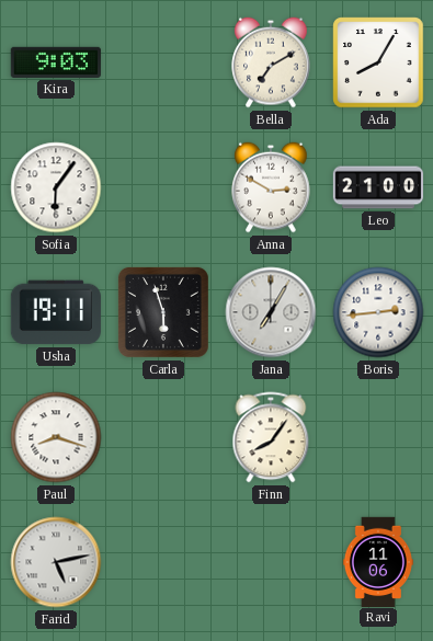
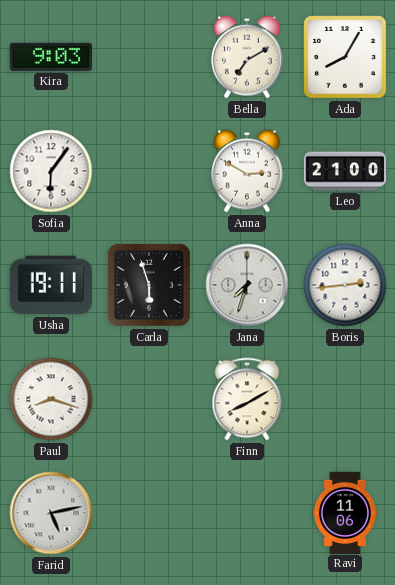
Jana: 7:05 -> 7:33 (247, 285)
Finn: 8:06 -> 8:10 (247, 399)
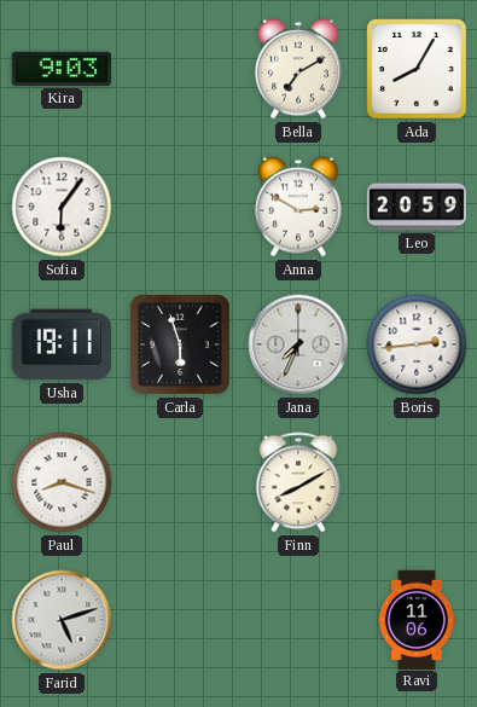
Leo: 21:00 -> 20:59 (417, 207)
Jana: 7:33 -> 7:34 (298, 344)
Farid: 5:13 -> 5:12 (62, 620)
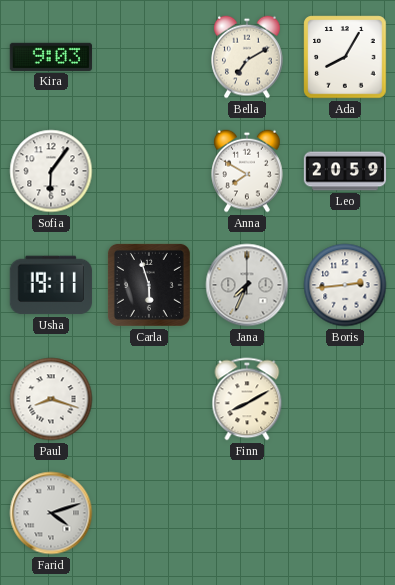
Anna: 2:50 -> 7:50 (247, 171)
Farid: 5:12 -> 4:12 (51, 513)
Ravi: 11:06 -> none (417, 619)
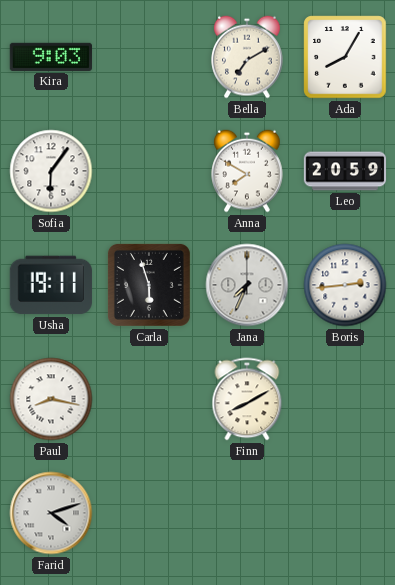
Paul: 8:18 -> 8:17 (51, 399)
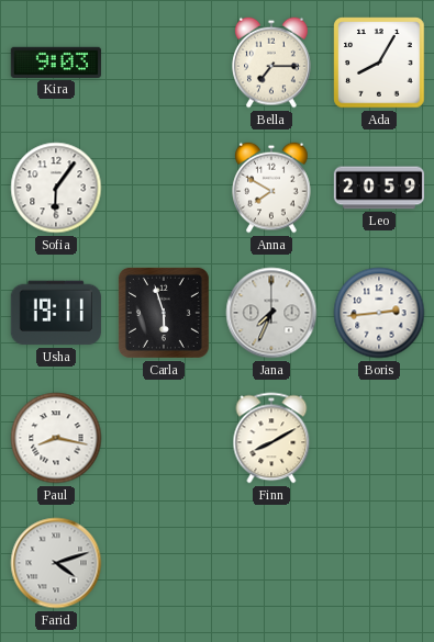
Bella: 7:10 -> 7:15 (271, 63)
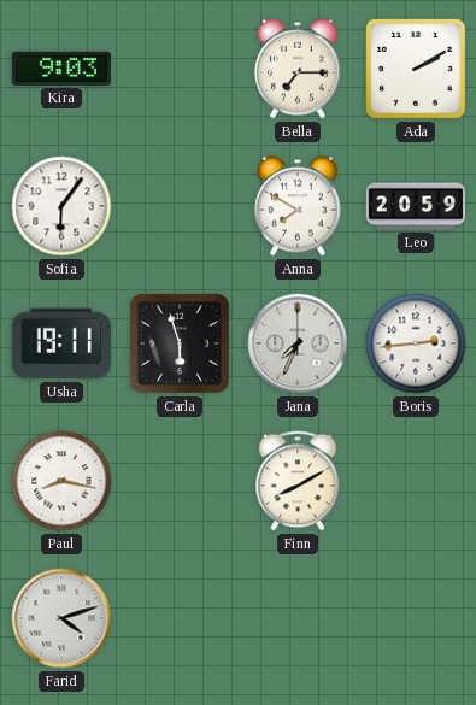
Ada: 8:05 -> 2:10 (416, 69)
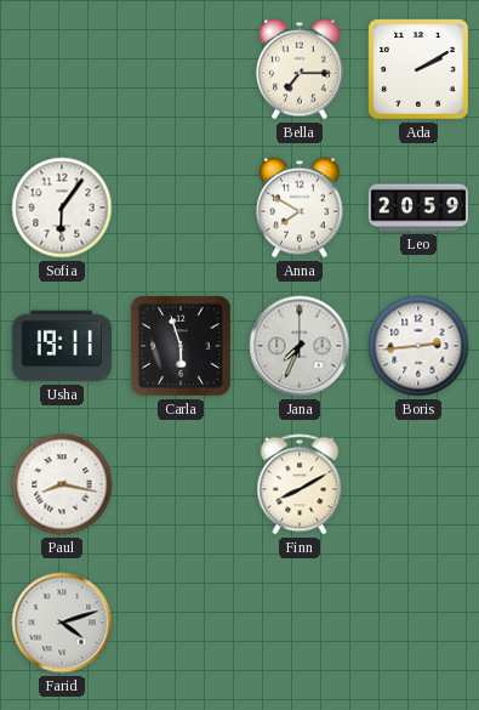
Kira: 9:03 -> none (61, 69)
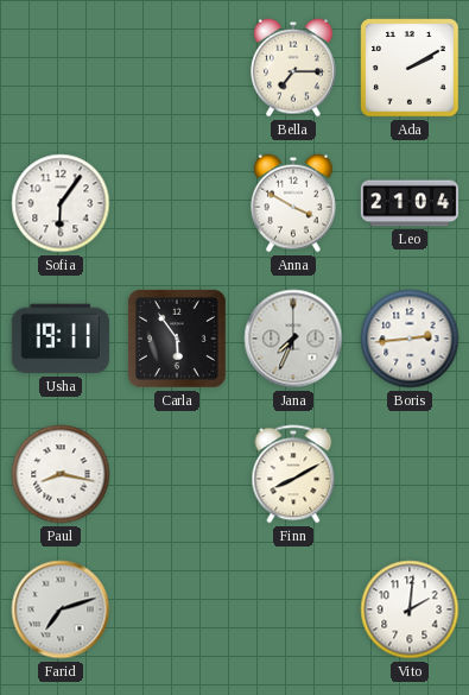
Anna: 7:50 -> 3:50 (293, 203)
Leo: 20:59 -> 21:04 (410, 203)
Carla: 5:57 -> 5:54 (177, 339)
Farid: 4:12 -> 7:12 (61, 609)
Vito: none -> 2:01 (410, 609)
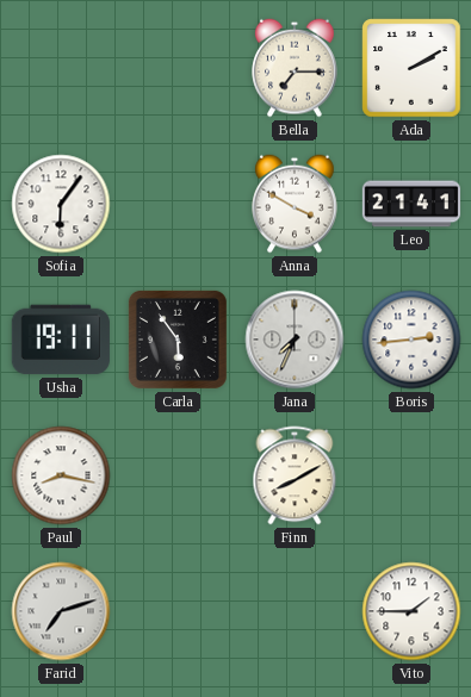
Leo: 21:04 -> 21:41 (411, 204)
Vito: 2:01 -> 1:45 (411, 611)
